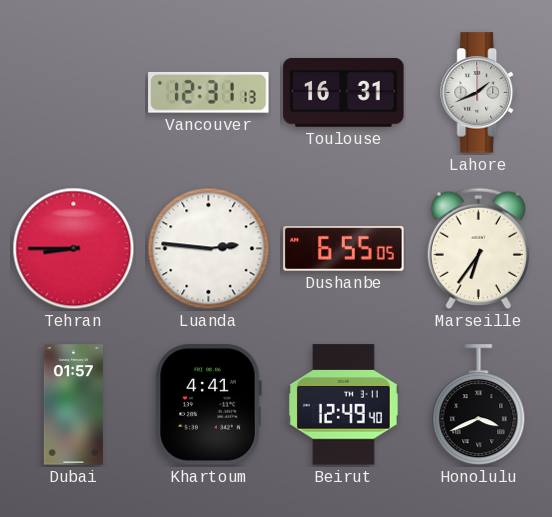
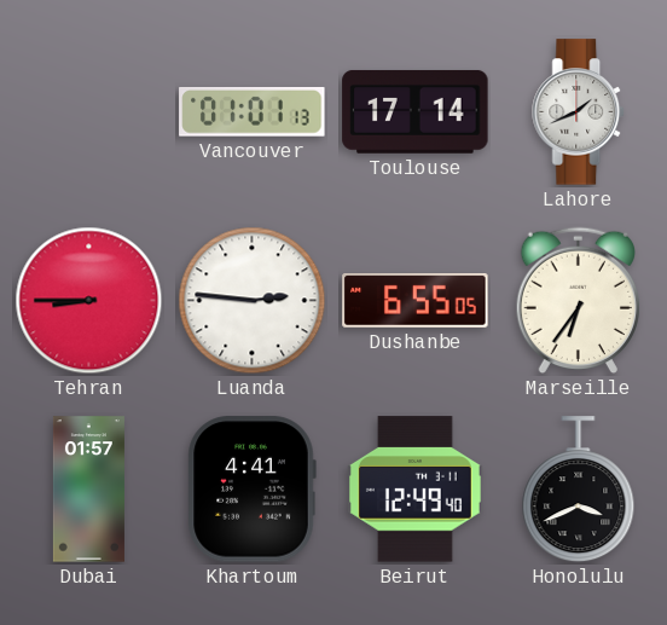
Vancouver: 12:31 -> 01:01 (253, 111)
Toulouse: 16:31 -> 17:14 (416, 111)
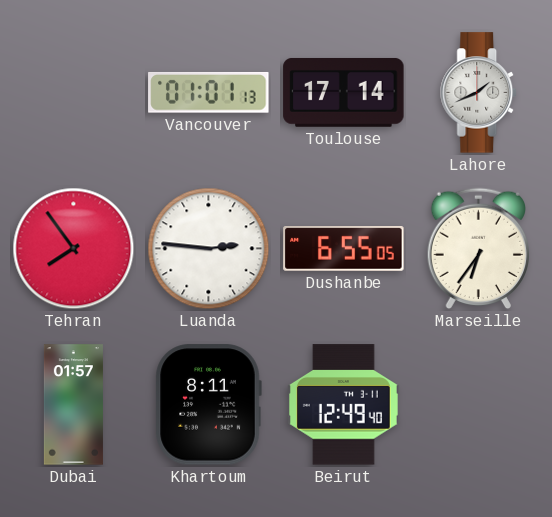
Tehran: 8:45 -> 7:54 (74, 249)
Khartoum: 4:41 -> 8:11 (208, 405)
Honolulu: 3:41 -> none (579, 490)
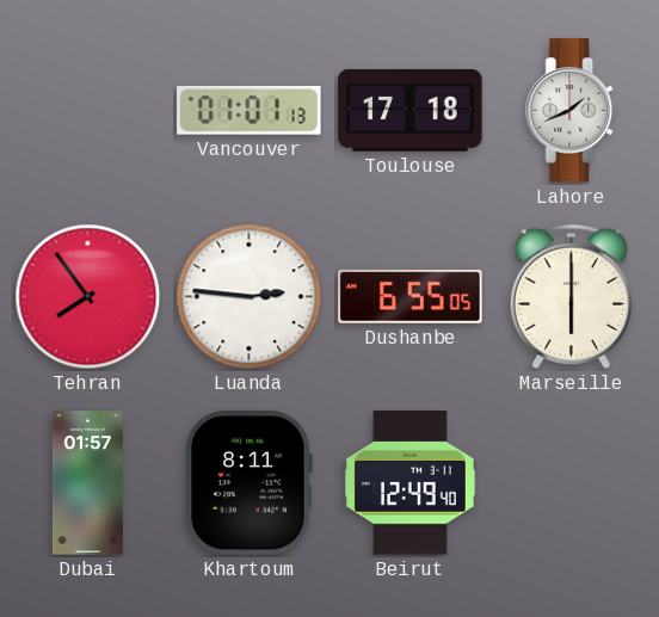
Toulouse: 17:14 -> 17:18 (411, 110)
Marseille: 6:36 -> 6:00 (571, 297)
